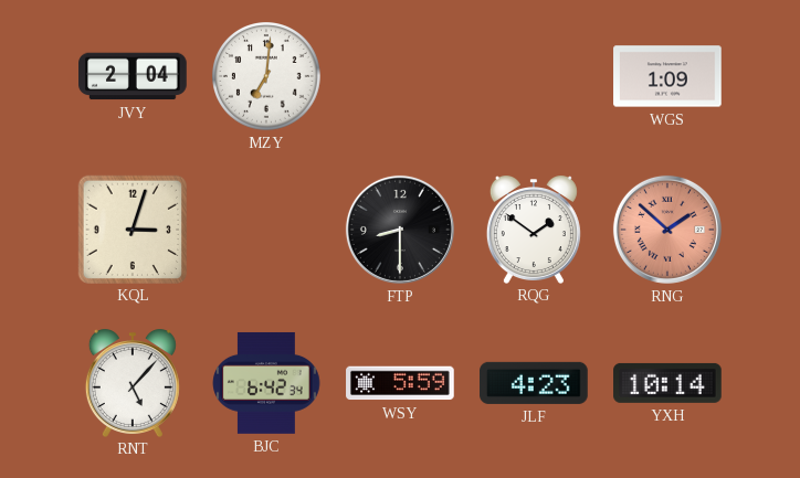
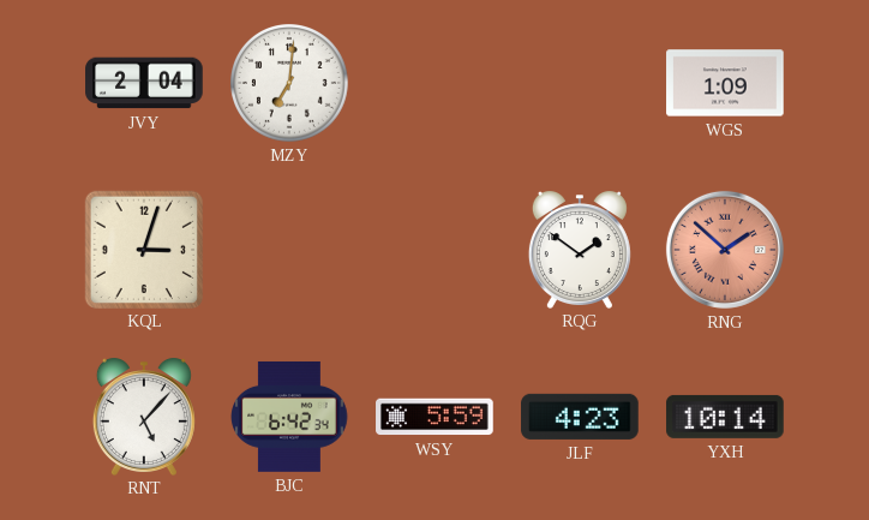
FTP: 8:30 -> none (400, 230)
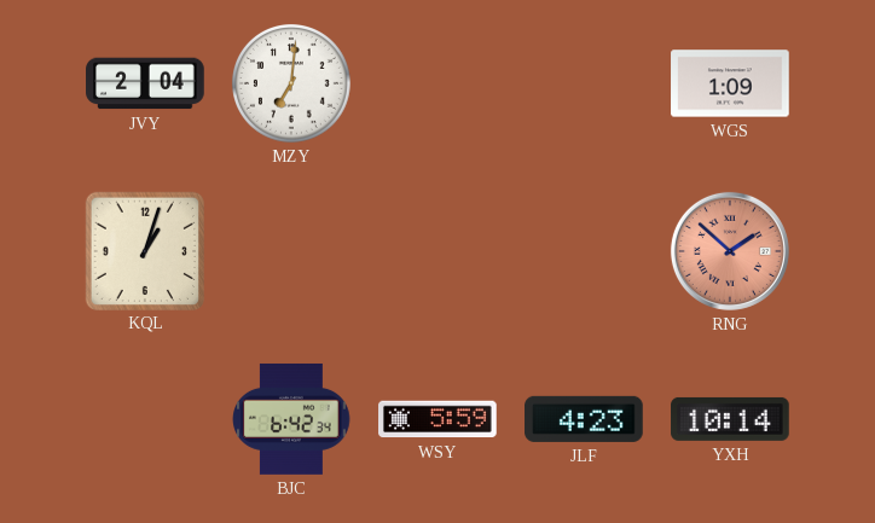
KQL: 3:03 -> 1:03 (144, 250)
RQG: 1:51 -> none (580, 250)
RNT: 5:07 -> none (144, 417)
